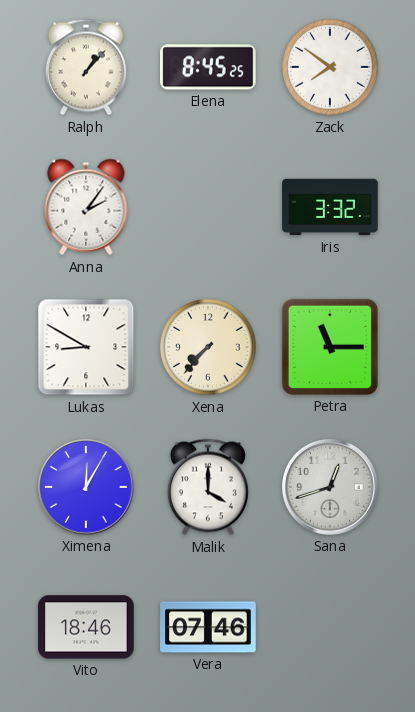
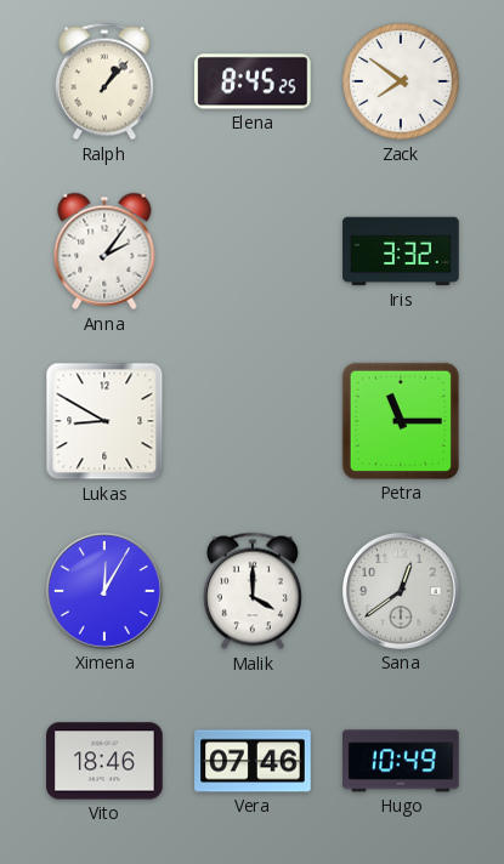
Xena: 7:37 -> none (208, 347)
Sana: 12:42 -> 12:39 (402, 592)
Hugo: none -> 10:49 (401, 761)
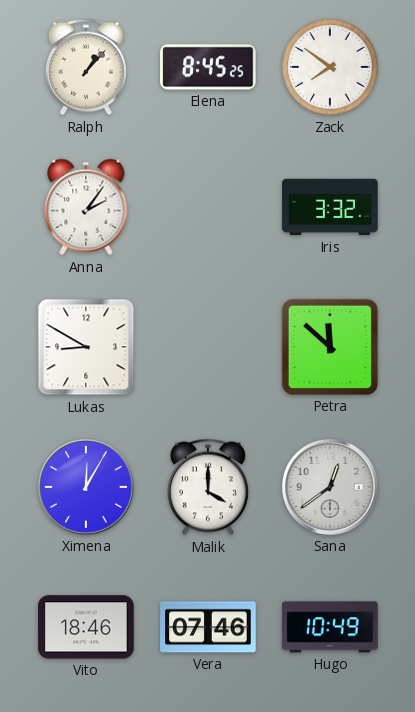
Petra: 11:15 -> 11:52 (330, 347)
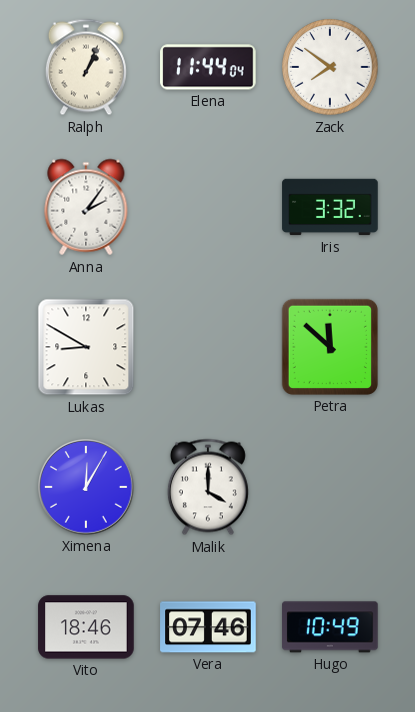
Ralph: 1:07 -> 1:04 (86, 67)
Elena: 8:45 -> 11:44 (208, 67)
Sana: 12:39 -> none (331, 488)
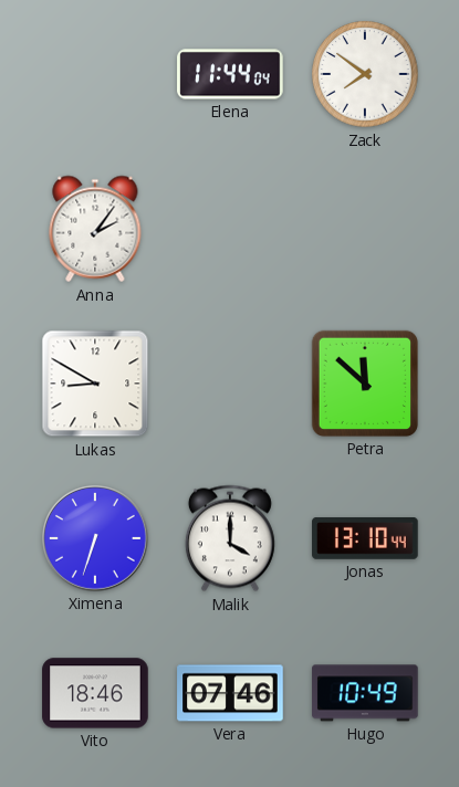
Ralph: 1:04 -> none (86, 67)
Iris: 3:32 -> none (330, 207)
Ximena: 12:05 -> 6:33 (96, 539)
Jonas: none -> 13:10 (365, 539)
